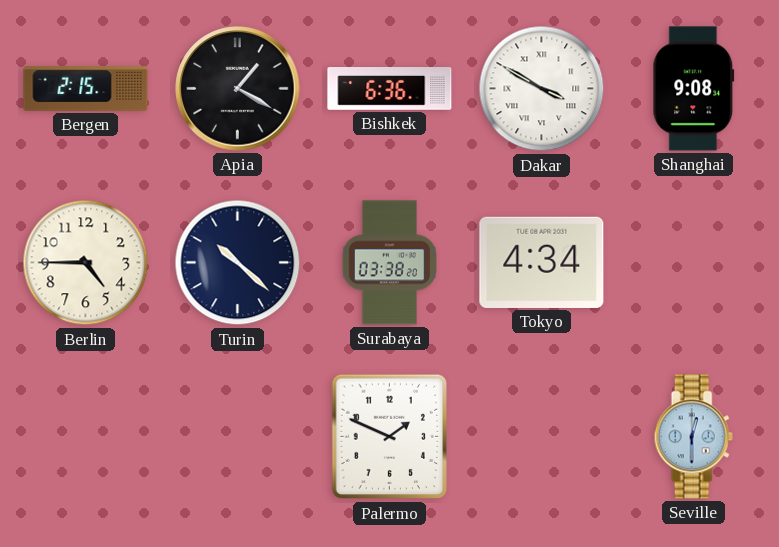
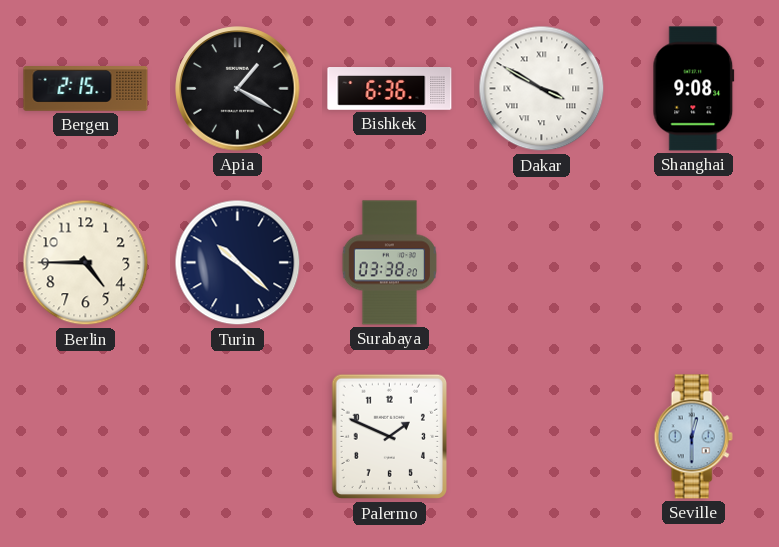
Tokyo: 4:34 -> none (542, 262)
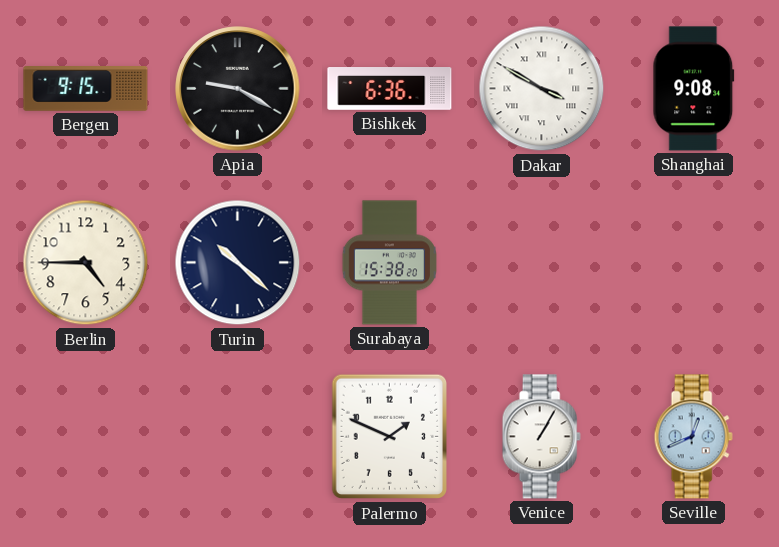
Bergen: 2:15 -> 9:15 (86, 89)
Apia: 1:20 -> 9:20 (238, 89)
Surabaya: 03:38 -> 15:38 (389, 263)
Venice: none -> 1:05 (541, 437)
Seville: 12:30 -> 12:41 (693, 437)
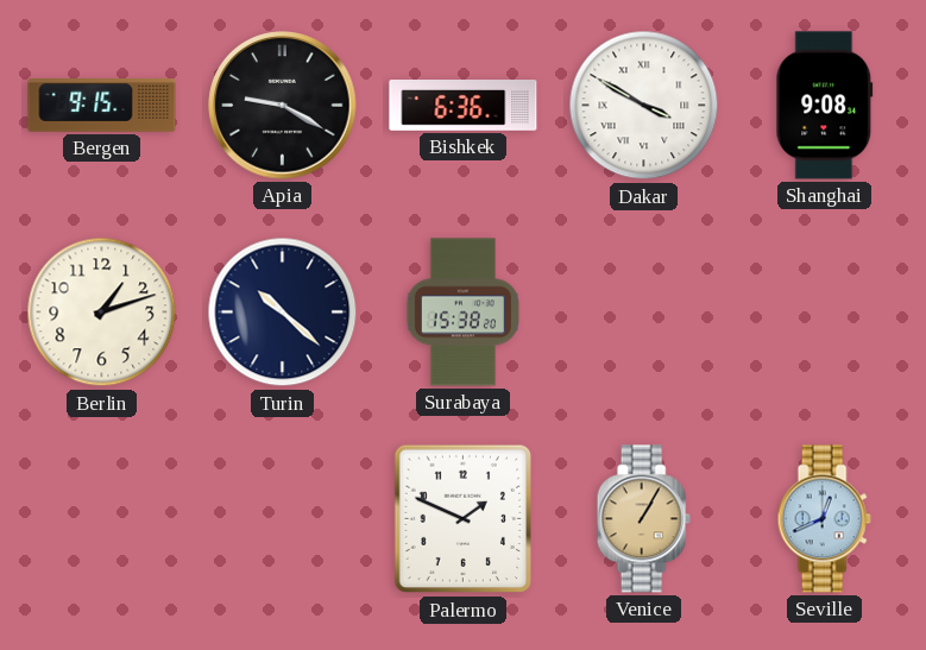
Berlin: 4:45 -> 1:12 (102, 313)
Venice dial: white -> champagne (643, 519)
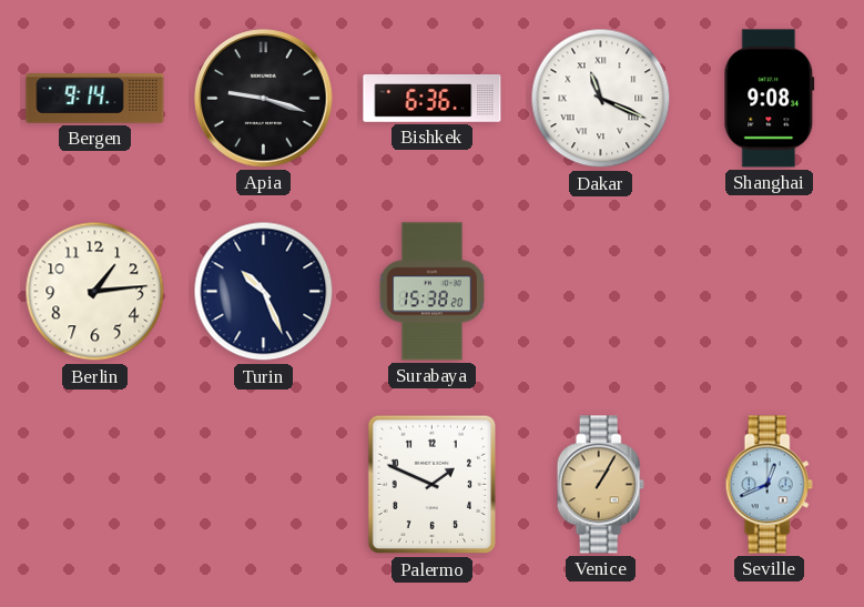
Bergen: 9:15 -> 9:14 (95, 99)
Apia: 9:20 -> 9:18 (264, 99)
Dakar: 3:50 -> 11:19 (601, 99)
Berlin: 1:12 -> 1:14 (95, 292)
Turin: 10:22 -> 10:26 (264, 292)
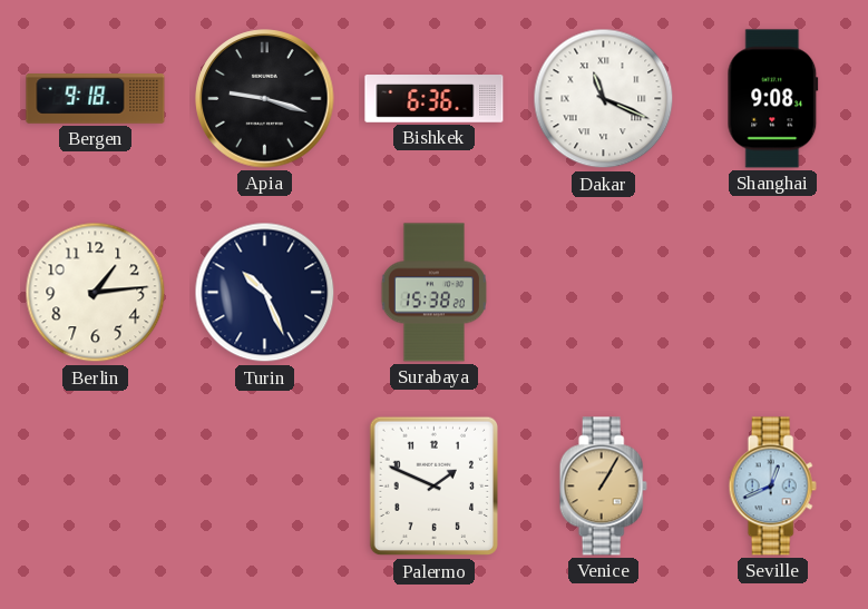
Bergen: 9:14 -> 9:18 (96, 99)
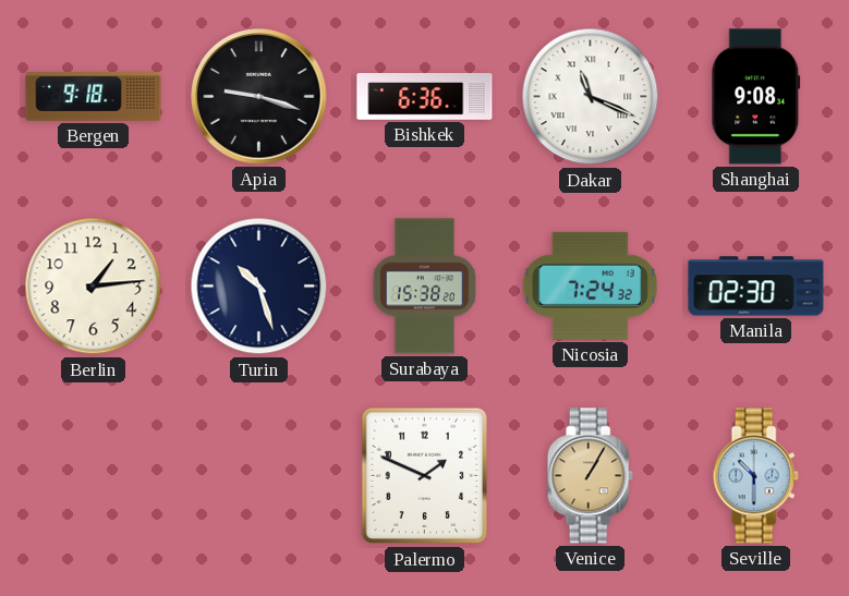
Turin: 10:26 -> 10:27 (259, 287)
Nicosia: none -> 7:24 (590, 285)
Manila: none -> 02:30 (756, 287)
Seville: 12:41 -> 10:30 (755, 476)
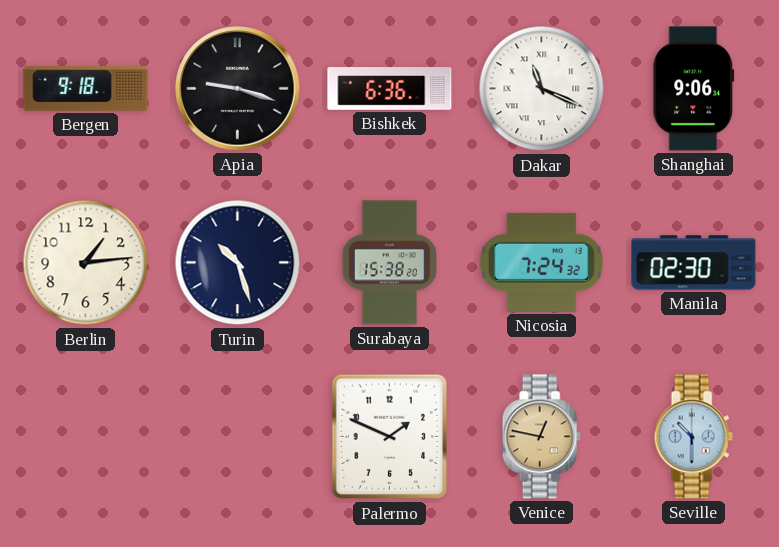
Shanghai: 9:08 -> 9:06 (694, 89)
Venice: 1:05 -> 12:47 (541, 437)
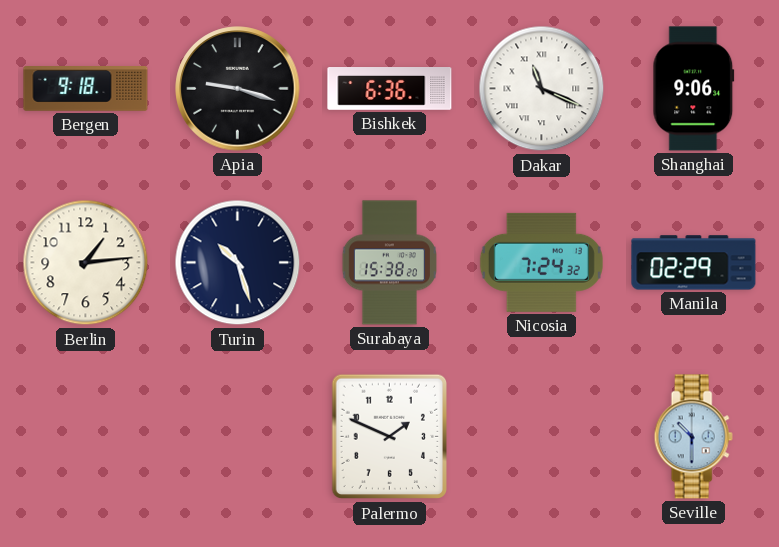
Manila: 02:30 -> 02:29 (694, 263)
Venice: 12:47 -> none (541, 437)
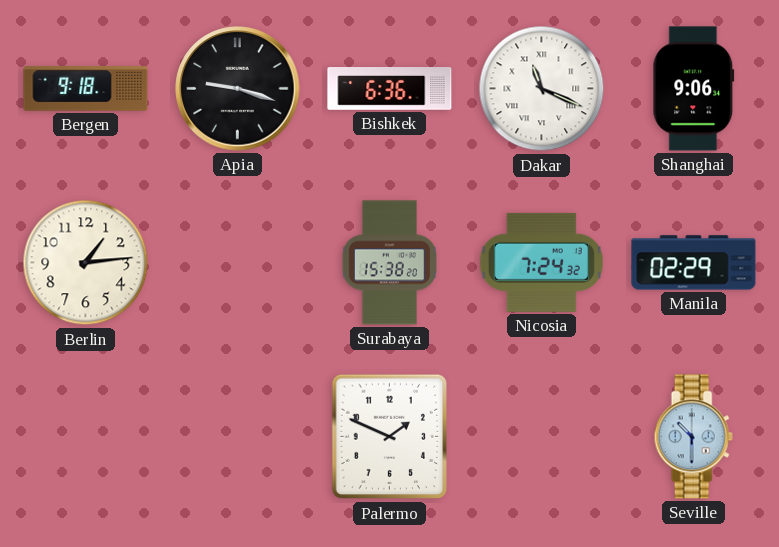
Turin: 10:27 -> none (238, 263)
